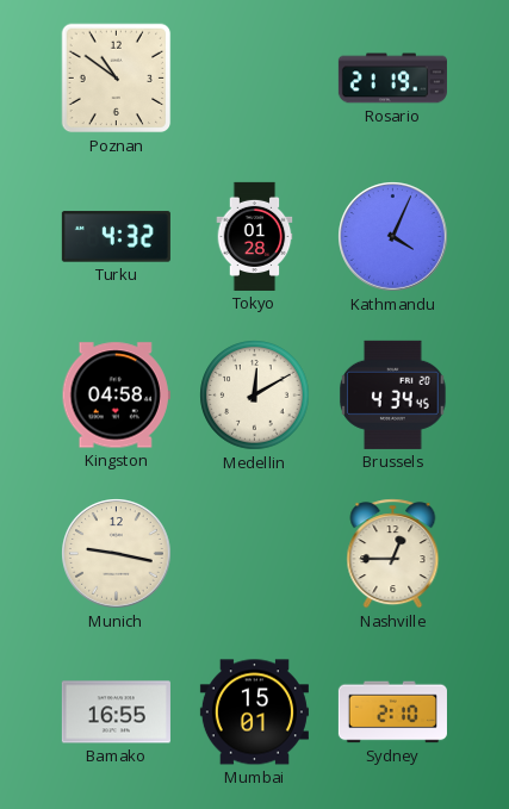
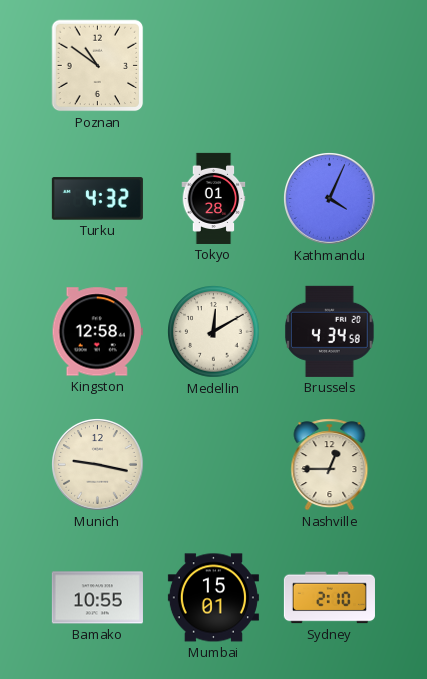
Rosario: 21:19 -> none (392, 79)
Kingston: 04:58 -> 12:58 (97, 332)
Brussels: 4:34:45 -> 4:34:58 (330, 331)
Bamako: 16:55 -> 10:55 (97, 598)
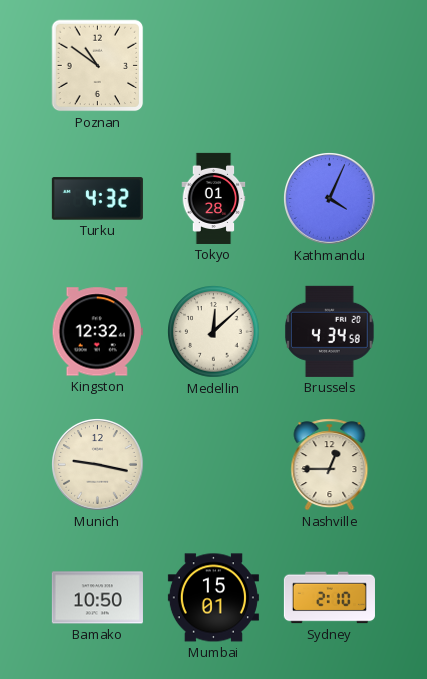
Kingston: 12:58 -> 12:32 (97, 332)
Medellin: 12:10 -> 12:08 (214, 332)
Bamako: 10:55 -> 10:50 (97, 598)
